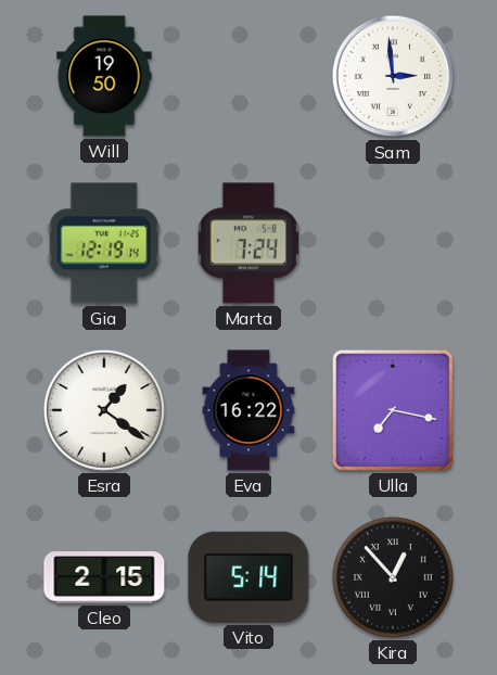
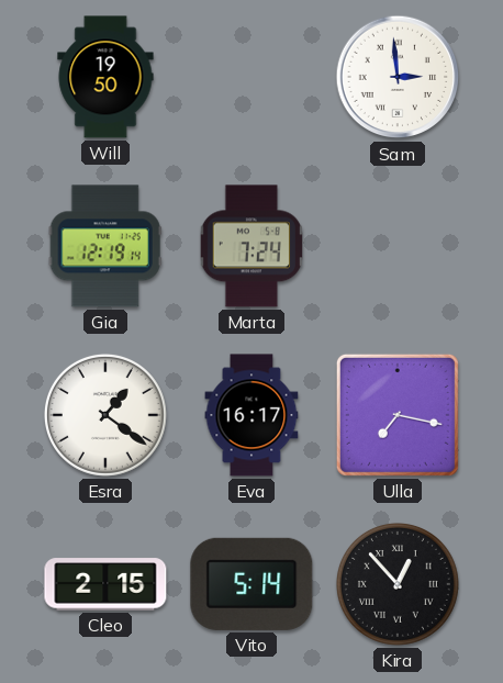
Eva: 16:22 -> 16:17 (251, 415)
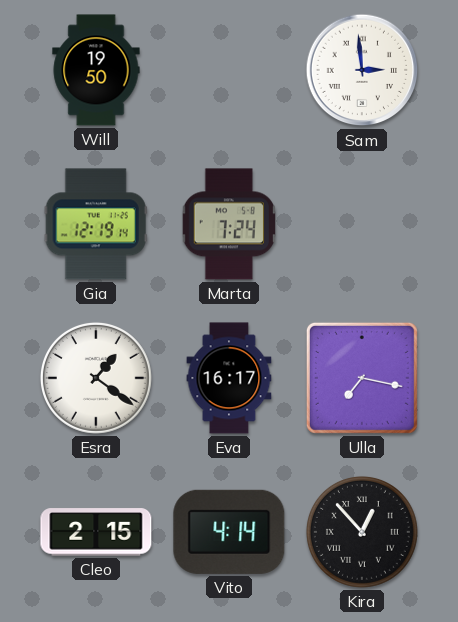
Vito: 5:14 -> 4:14 (229, 532)
